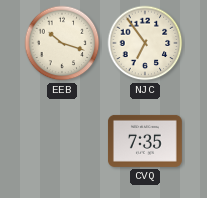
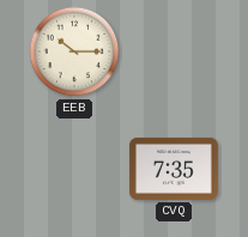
EEB: 10:18 -> 10:15 (74, 51)
NJC: 6:54 -> none (145, 43)
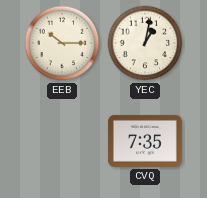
YEC: none -> 1:02 (145, 43)
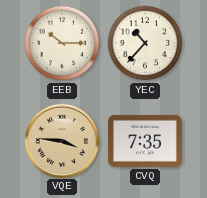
YEC: 1:02 -> 10:37 (145, 43)
VQE: none -> 3:46 (61, 140)
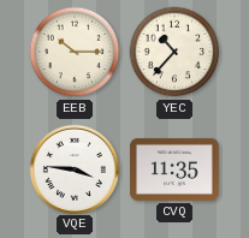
VQE dial: champagne -> white (73, 168)
CVQ: 7:35 -> 11:35 (174, 169)
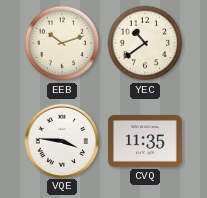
EEB: 10:15 -> 10:12 (62, 43)
YEC: 10:37 -> 10:39 (145, 43)
